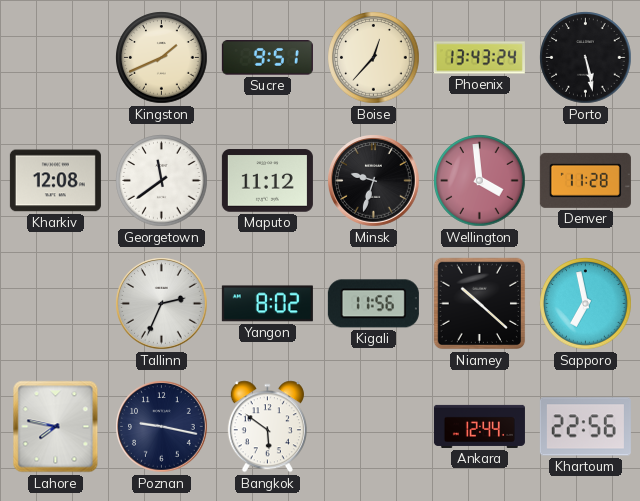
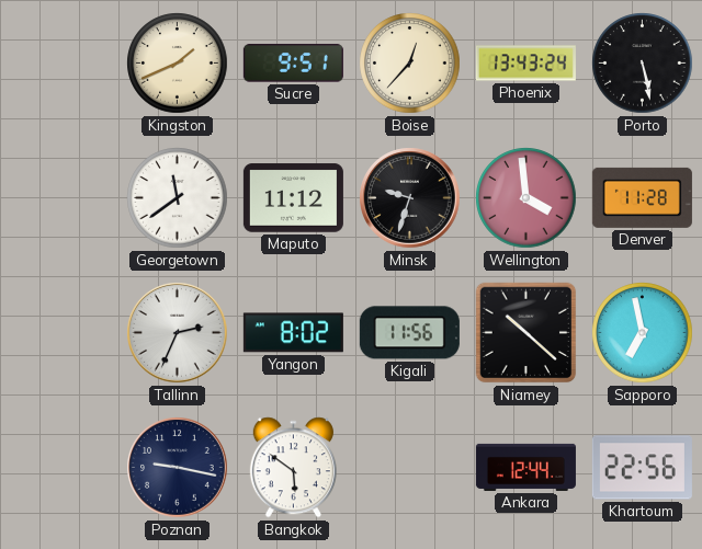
Kharkiv: 12:08 -> none (55, 181)
Lahore: 7:47 -> none (56, 427)
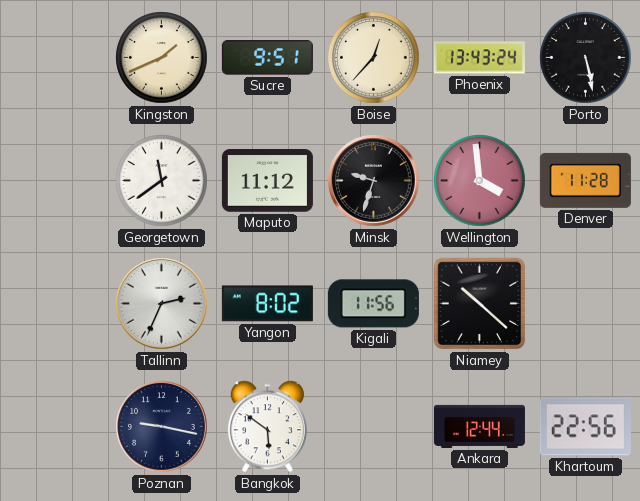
Sapporo: 6:58 -> none (643, 333)
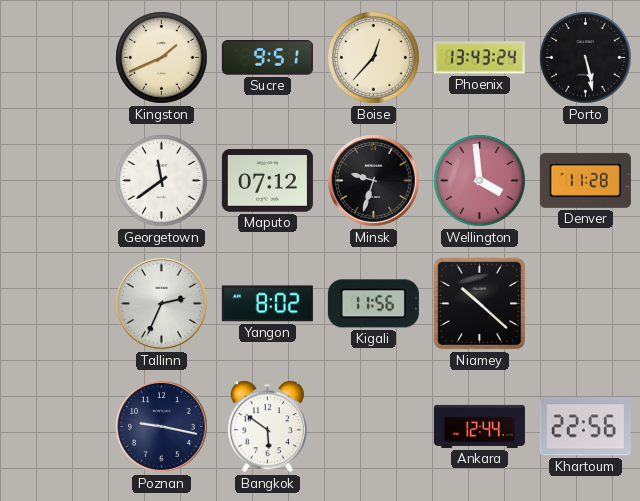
Maputo: 11:12 -> 07:12 (267, 181)
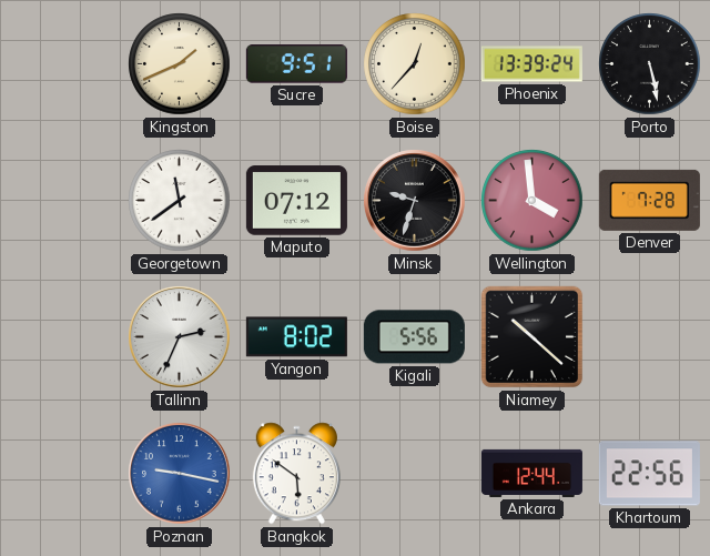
Phoenix: 13:43 -> 13:39 (531, 64)
Denver: 11:28 -> 7:28 (649, 200)
Kigali: 11:56 -> 5:56 (414, 337)
Poznan dial: navy -> blue (180, 474)
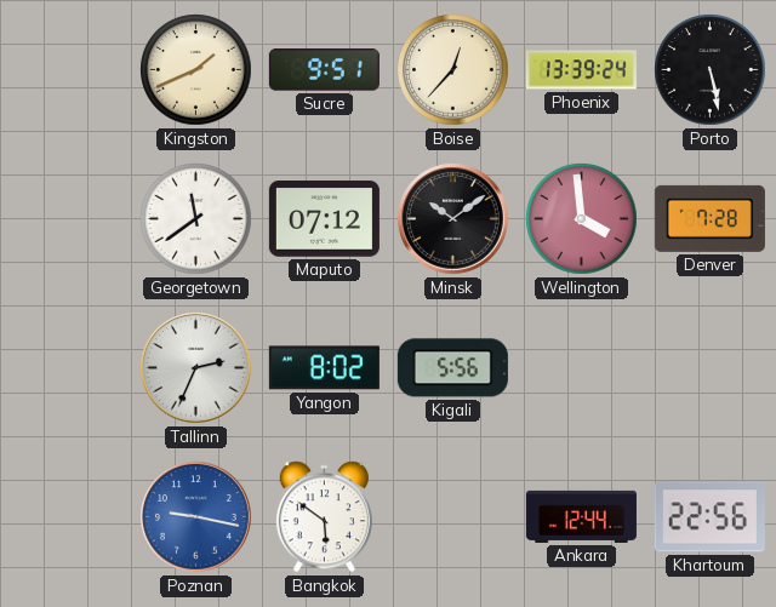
Minsk: 9:33 -> 10:09 (453, 219)
Niamey: 10:22 -> none (532, 337)
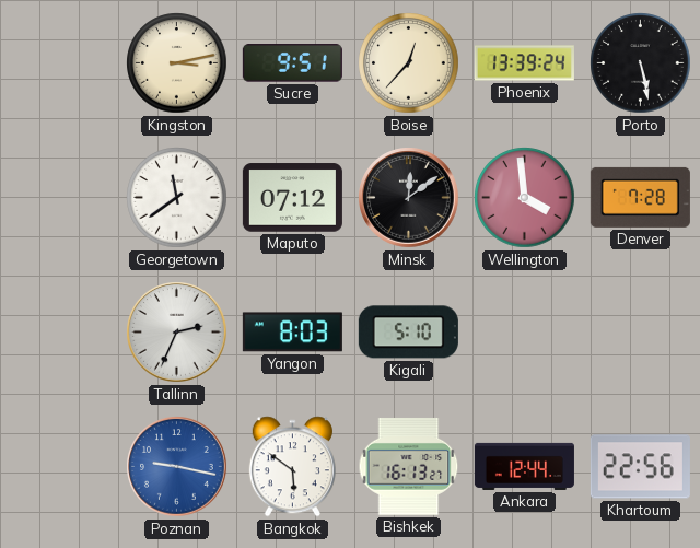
Kingston: 1:41 -> 3:13 (177, 63)
Minsk: 10:09 -> 12:09 (409, 198)
Yangon: 8:02 -> 8:03 (292, 333)
Kigali: 5:56 -> 5:10 (408, 333)
Bishkek: none -> 16:13 (409, 466)
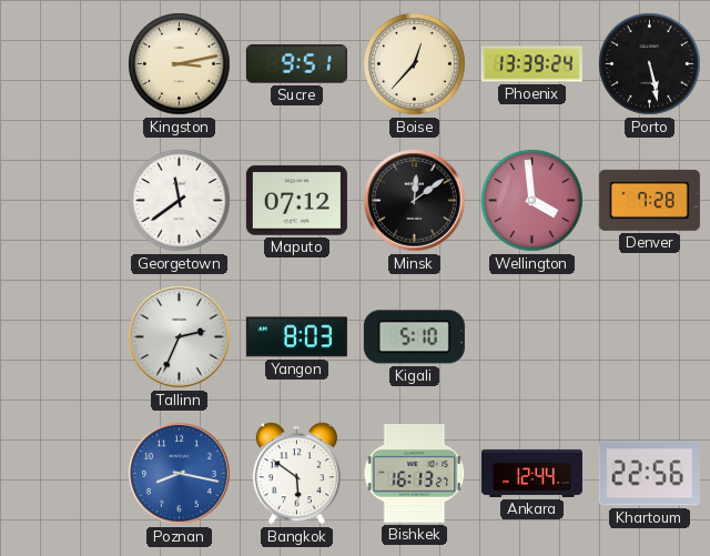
Poznan: 9:17 -> 8:17 (180, 474)
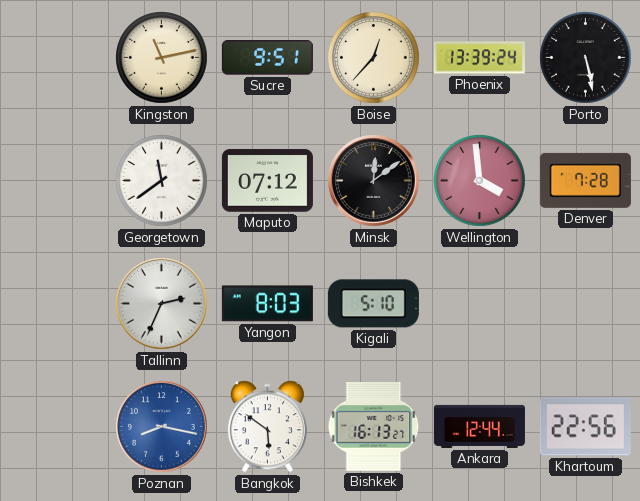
Kingston: 3:13 -> 11:13 (162, 58)
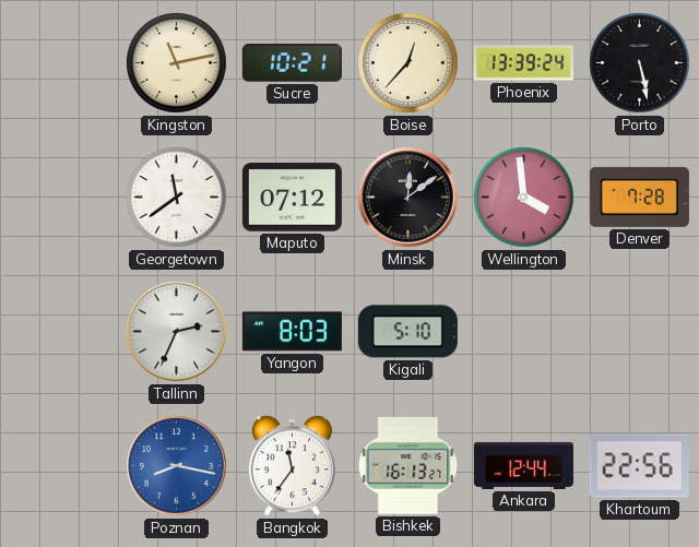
Sucre: 9:51 -> 10:21 (292, 63)
Bangkok: 5:51 -> 11:36 (292, 466)
